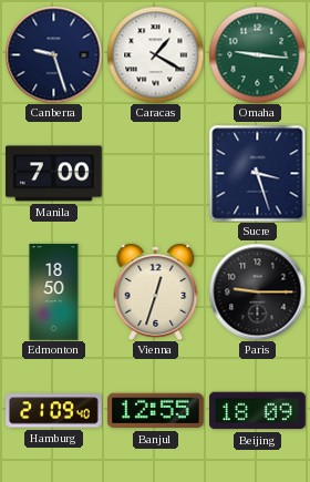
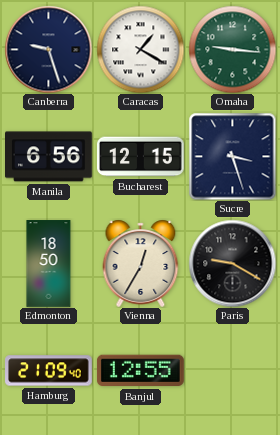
Manila: 7:00 -> 6:56 (49, 157)
Bucharest: none -> 12:15 (141, 157)
Vienna: 12:33 -> 12:35 (141, 263)
Paris: 9:15 -> 9:20 (232, 263)
Beijing: 18:09 -> none (258, 411)
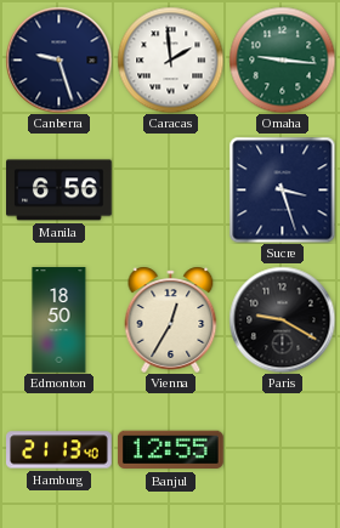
Caracas: 1:20 -> 1:59 (170, 59)
Bucharest: 12:15 -> none (141, 157)
Hamburg: 21:09 -> 21:13 (59, 450)
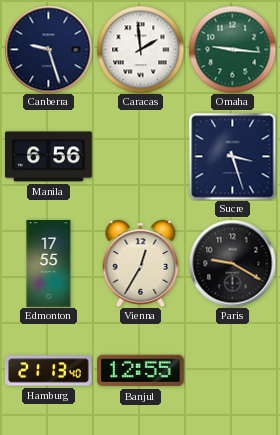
Edmonton: 18:50 -> 17:55 (49, 264)
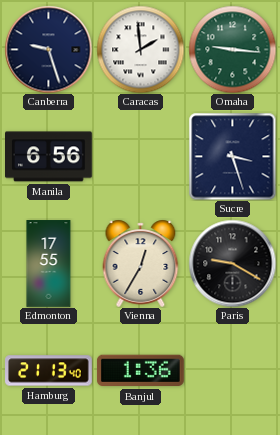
Banjul: 12:55 -> 1:36 (140, 371)
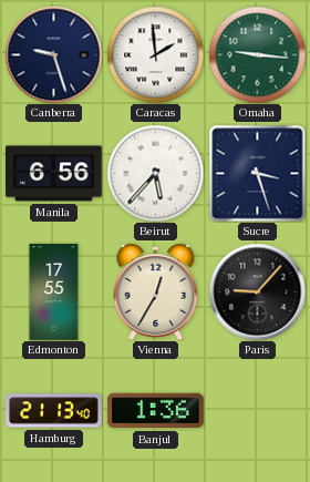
Beirut: none -> 5:37 (155, 173)
Paris: 9:20 -> 9:07 (257, 291)
